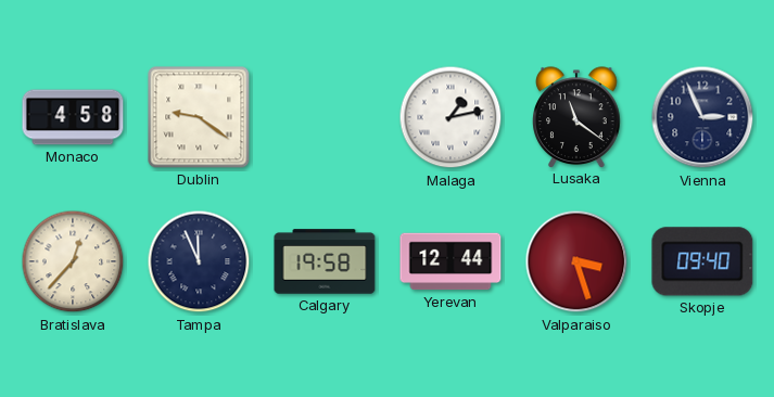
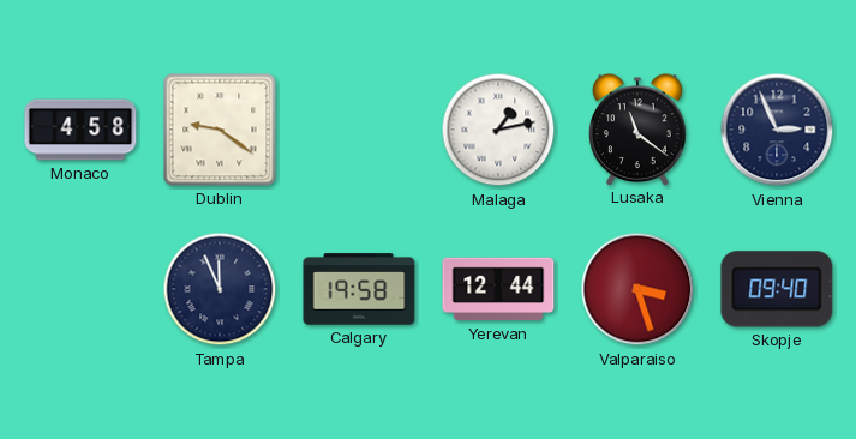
Bratislava: 12:37 -> none (73, 261)
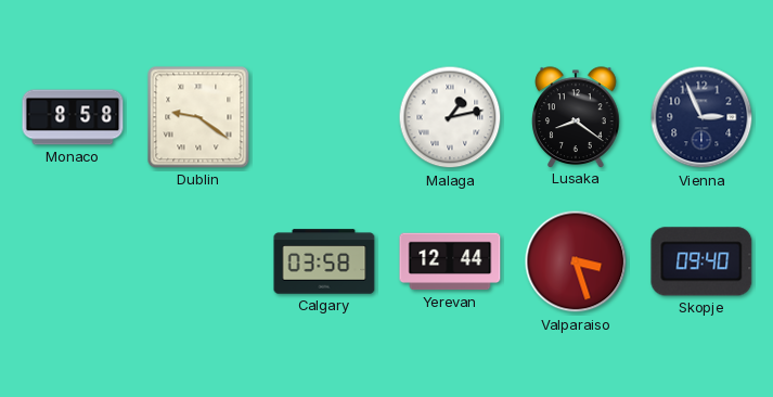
Monaco: 4:58 -> 8:58 (73, 117)
Lusaka: 11:21 -> 8:21 (576, 117)
Tampa: 11:56 -> none (220, 289)
Calgary: 19:58 -> 03:58 (324, 261)
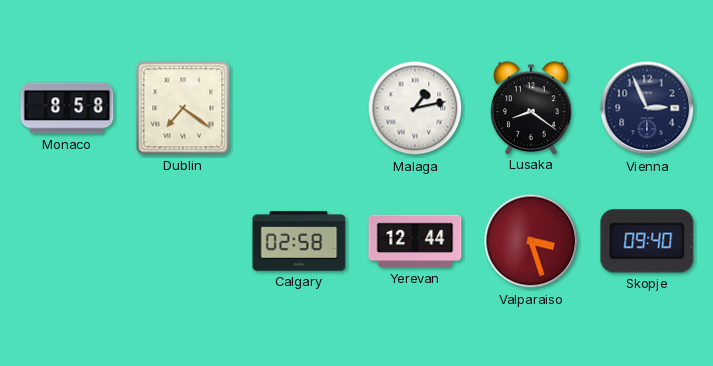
Dublin: 9:21 -> 7:21 (183, 108)
Calgary: 03:58 -> 02:58 (299, 241)
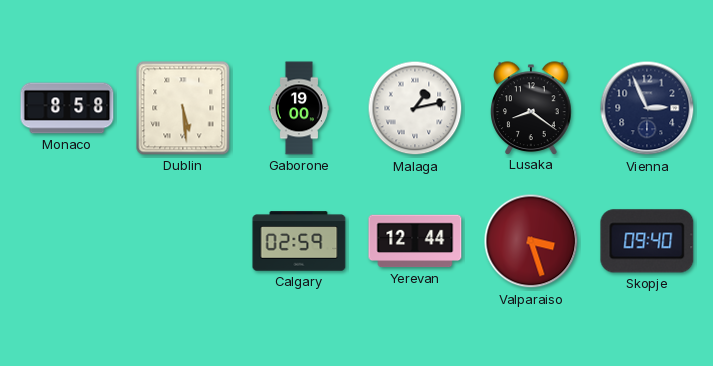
Dublin: 7:21 -> 5:29 (183, 108)
Gaborone: none -> 19:00 (299, 108)
Calgary: 02:58 -> 02:59 (299, 241)
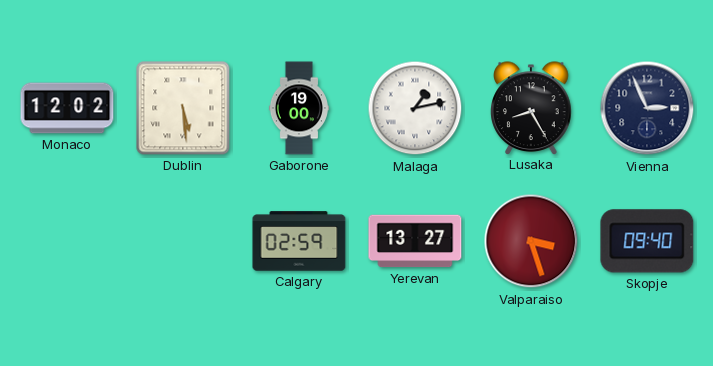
Monaco: 8:58 -> 12:02 (67, 108)
Lusaka: 8:21 -> 8:25 (531, 108)
Yerevan: 12:44 -> 13:27 (415, 241)
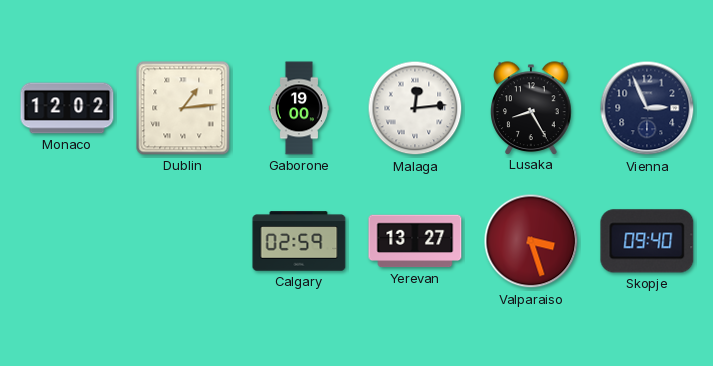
Dublin: 5:29 -> 1:14 (183, 108)
Malaga: 1:13 -> 12:14 (415, 108)
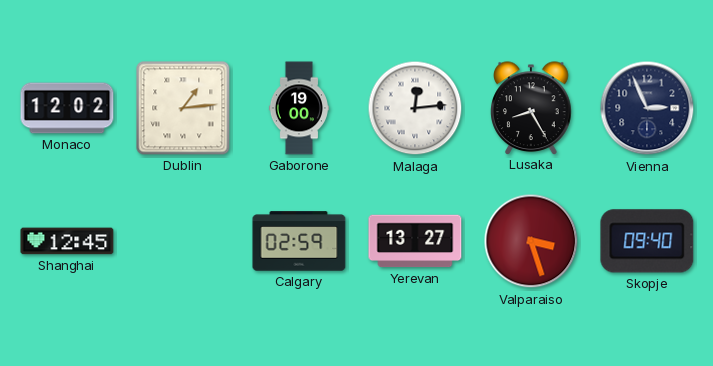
Shanghai: none -> 12:45 (67, 241)
